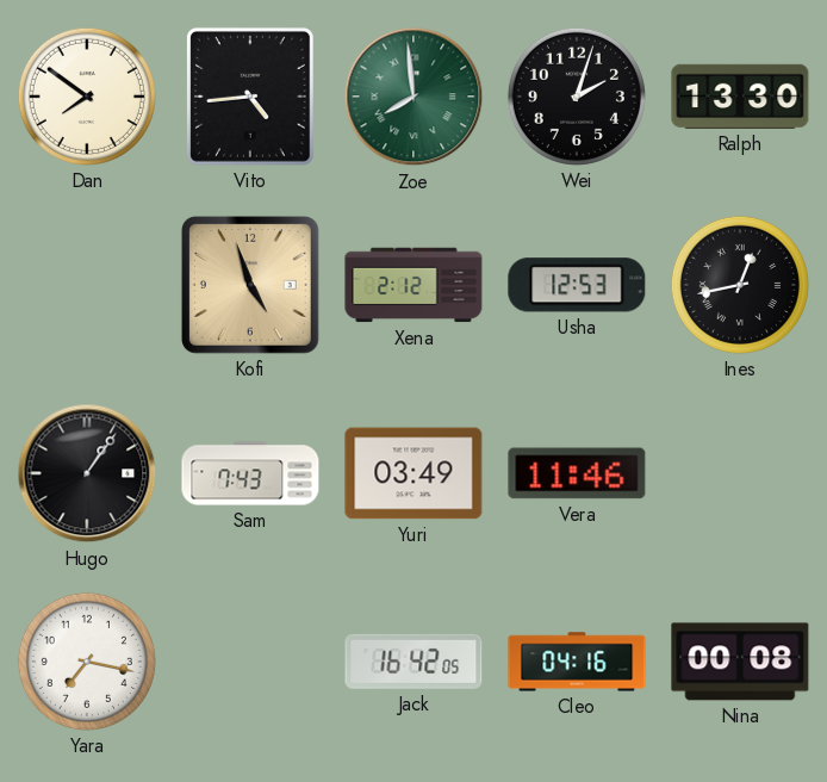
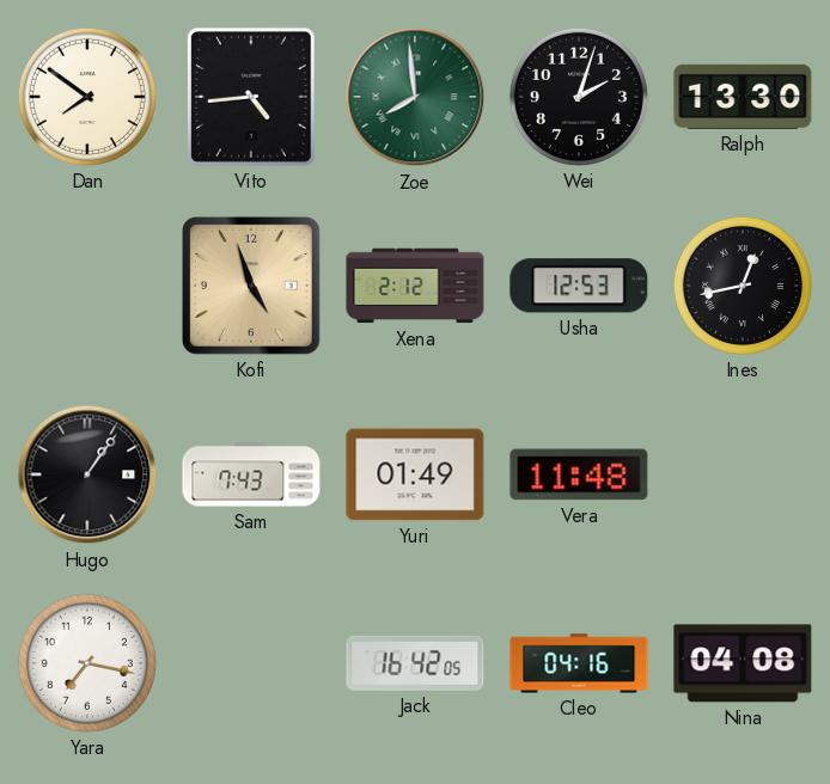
Yuri: 03:49 -> 01:49 (415, 474)
Vera: 11:46 -> 11:48 (579, 474)
Nina: 00:08 -> 04:08 (743, 663)
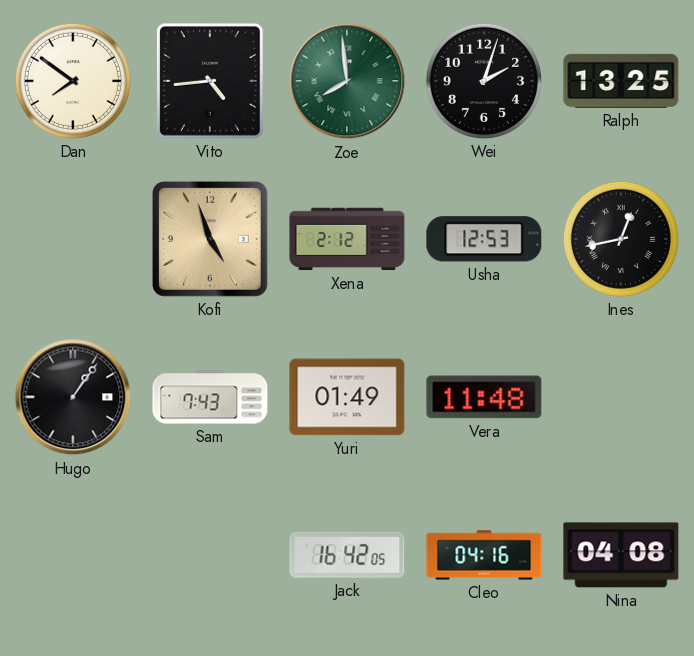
Ralph: 13:30 -> 13:25 (621, 81)
Yara: 7:17 -> none (87, 663)
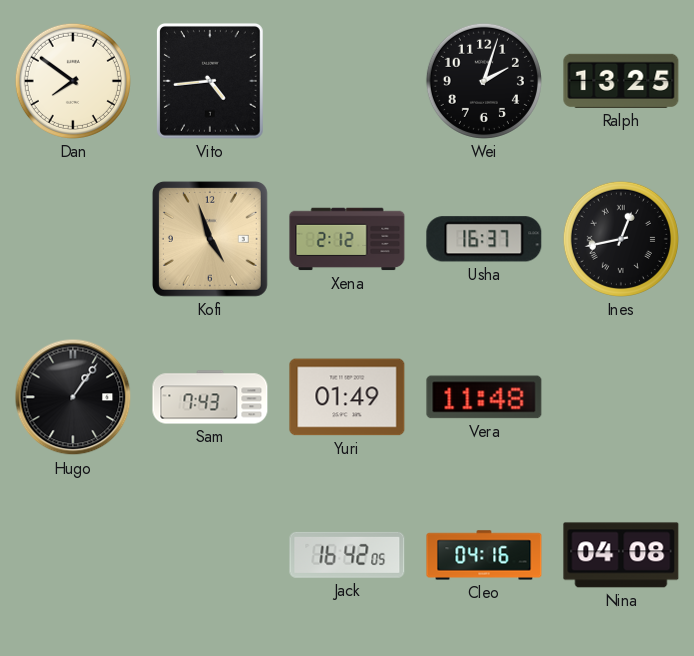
Zoe: 7:59 -> none (347, 81)
Usha: 12:53 -> 16:37 (484, 239)
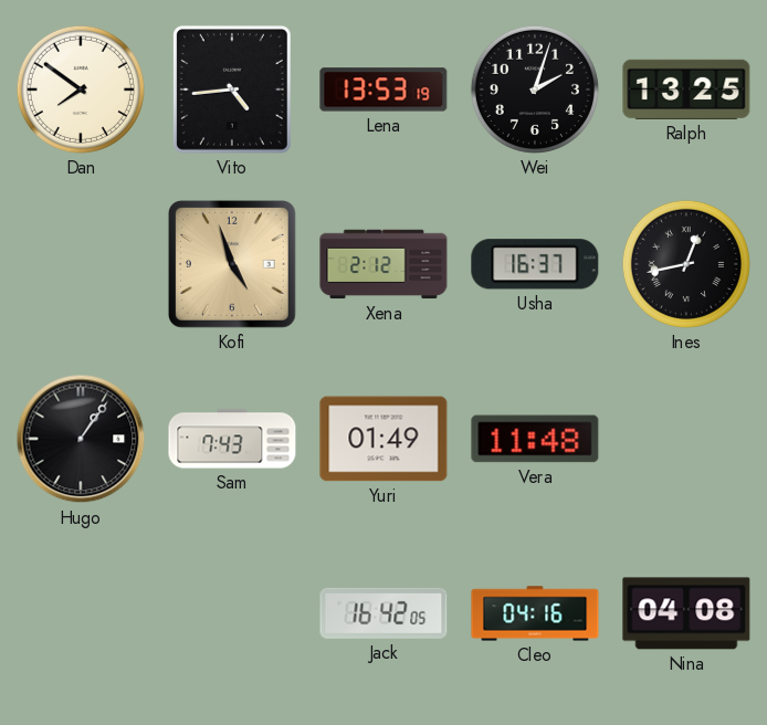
Lena: none -> 13:53 (383, 90)
